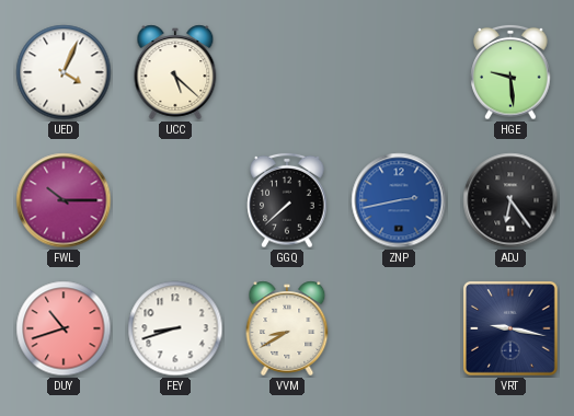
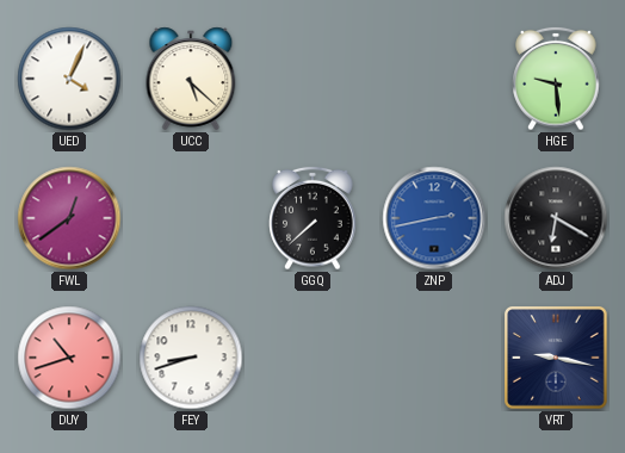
FWL: 10:15 -> 12:39 (69, 218)
ADJ: 6:24 -> 6:20 (556, 218)
VVM: 8:40 -> none (287, 328)
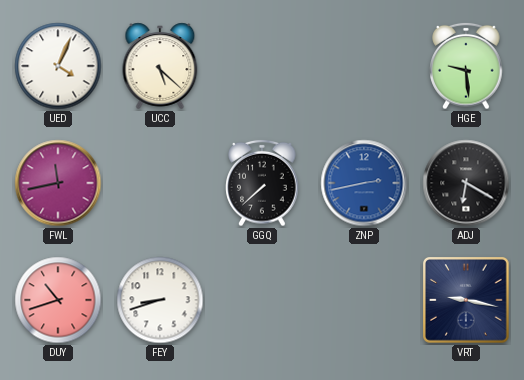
FWL: 12:39 -> 11:43 (58, 183)
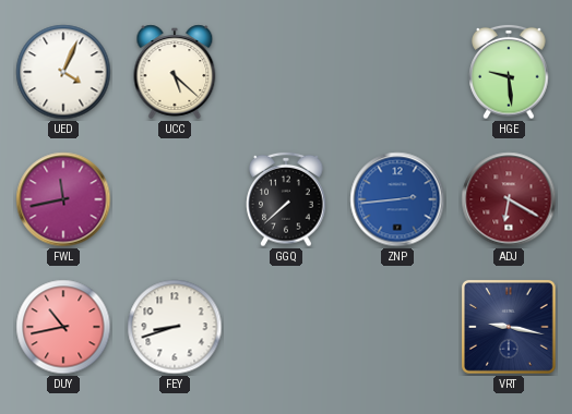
ZNP: 2:43 -> 2:44 (397, 199)
ADJ dial: black -> burgundy (509, 199)
DUY: 10:42 -> 10:43 (63, 327)
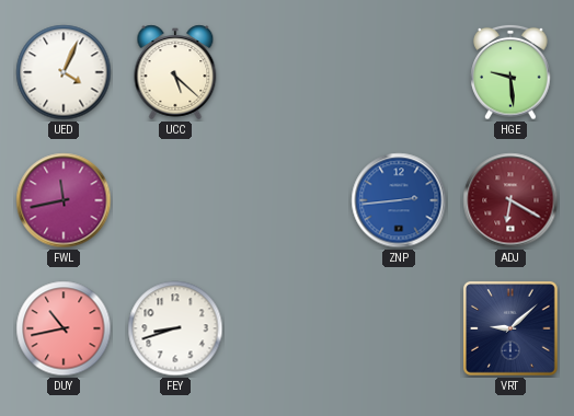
GGQ: 7:38 -> none (286, 199)
VRT: 9:17 -> 9:08 (512, 330)
